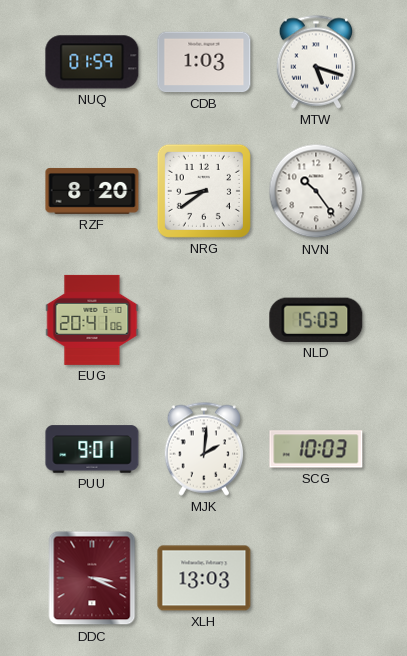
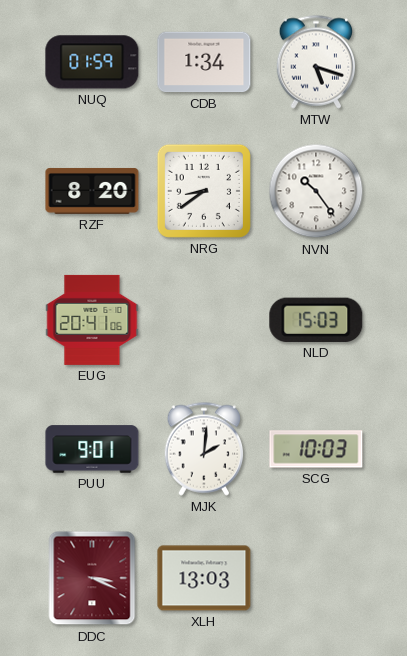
CDB: 1:03 -> 1:34 (204, 62)
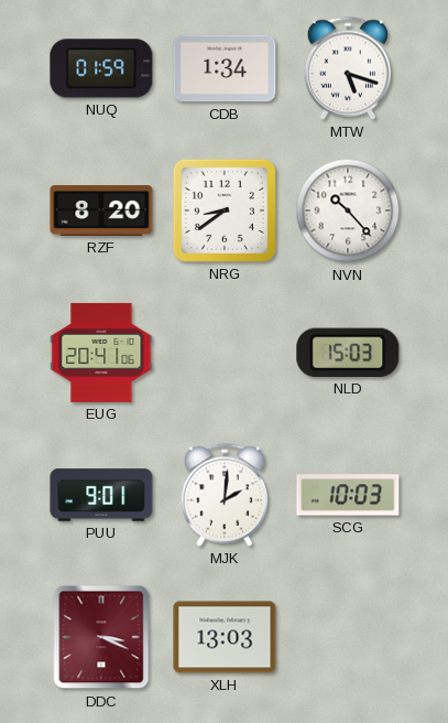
NVN: 10:24 -> 10:23 (348, 211)
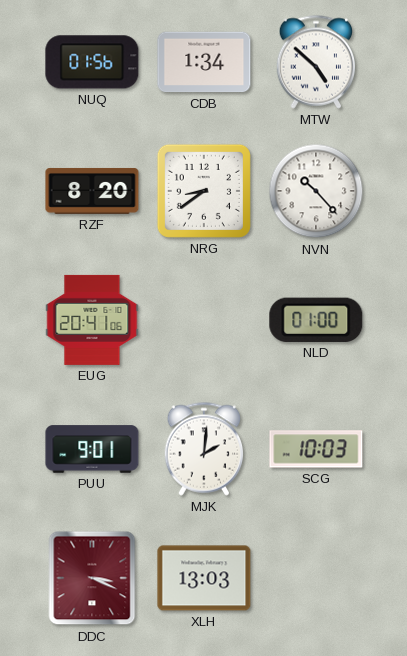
NUQ: 01:59 -> 01:56 (92, 62)
MTW: 5:18 -> 4:52 (316, 62)
NLD: 15:03 -> 01:00 (316, 320)
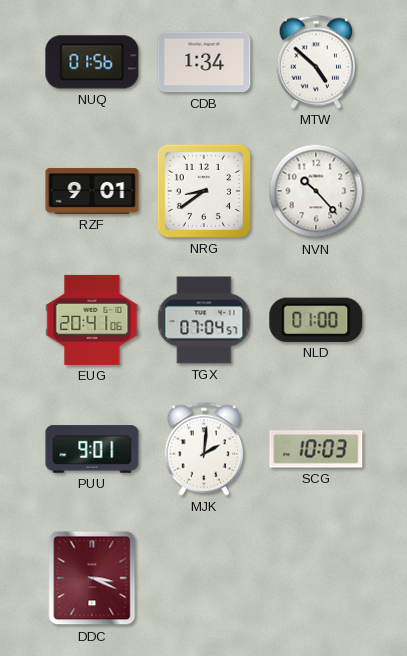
RZF: 8:20 -> 9:01 (92, 191)
TGX: none -> 07:04 (204, 320)
XLH: 13:03 -> none (204, 578)
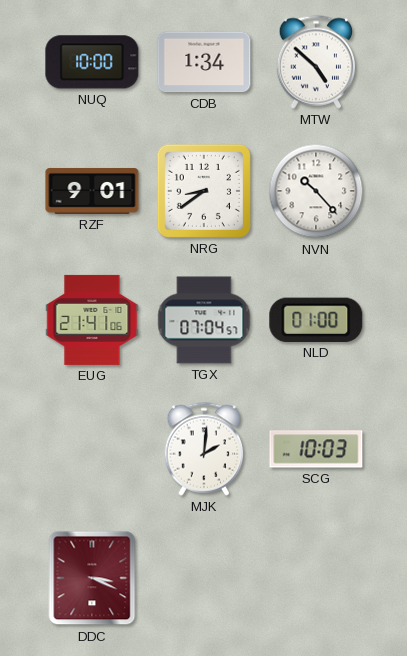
NUQ: 01:56 -> 10:00 (92, 62)
EUG: 20:41 -> 21:41 (92, 320)
PUU: 9:01 -> none (92, 449)
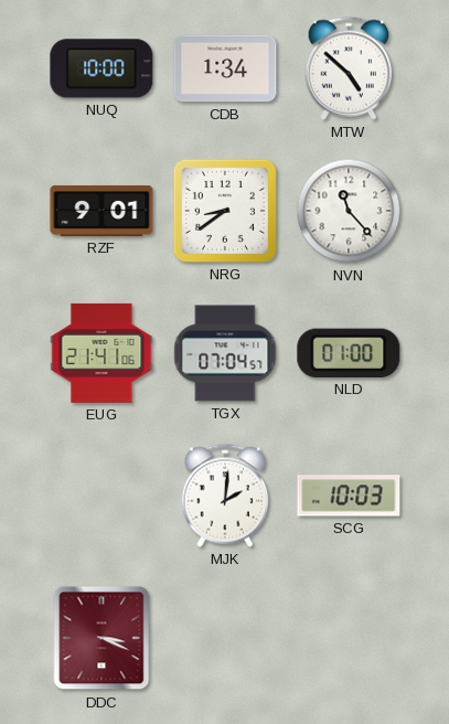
NVN: 10:23 -> 11:23 (349, 211)
